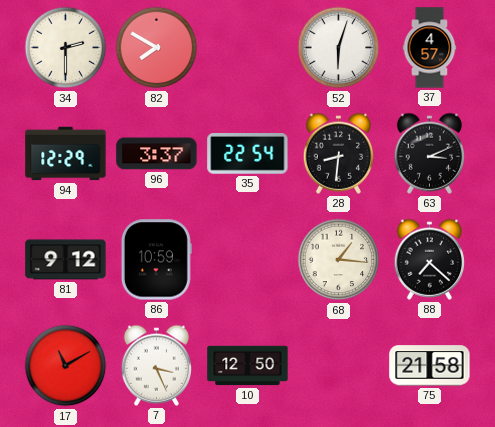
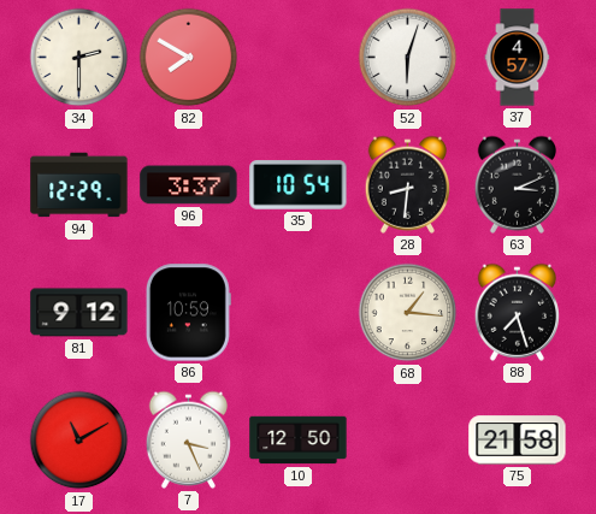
35: 22:54 -> 10:54 (299, 185)
88: 7:22 -> 7:27 (517, 312)
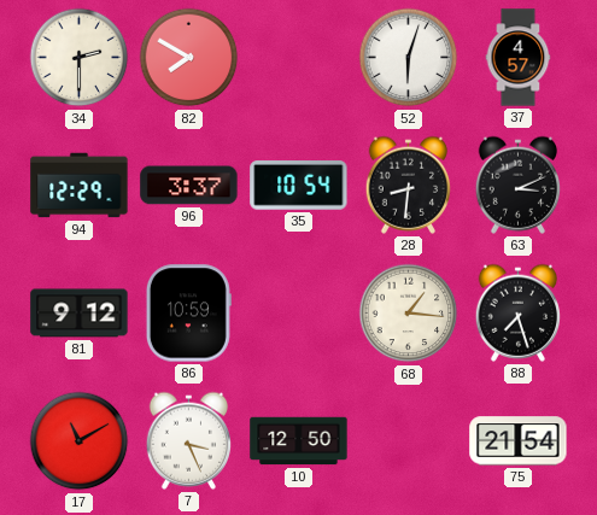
75: 21:58 -> 21:54 (519, 441)
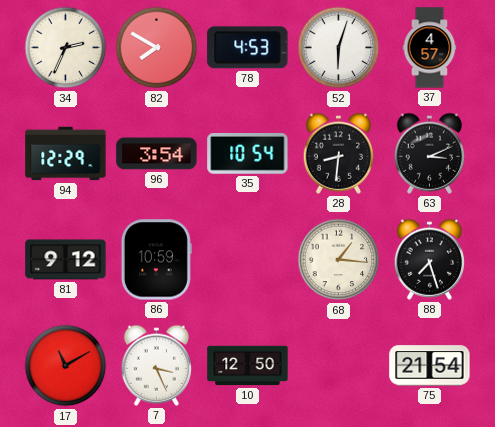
34: 2:30 -> 2:34 (66, 48)
78: none -> 4:53 (248, 48)
96: 3:37 -> 3:54 (157, 154)
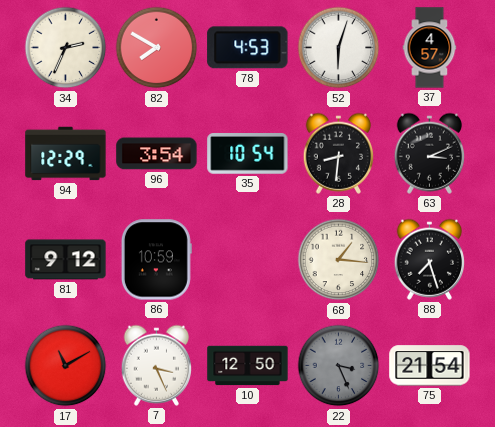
22: none -> 3:26 (339, 366)
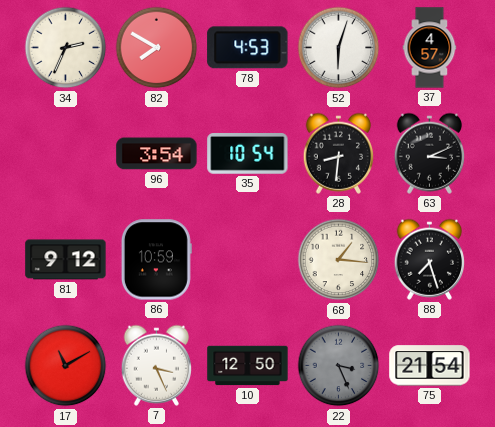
94: 12:29 -> none (66, 154)
